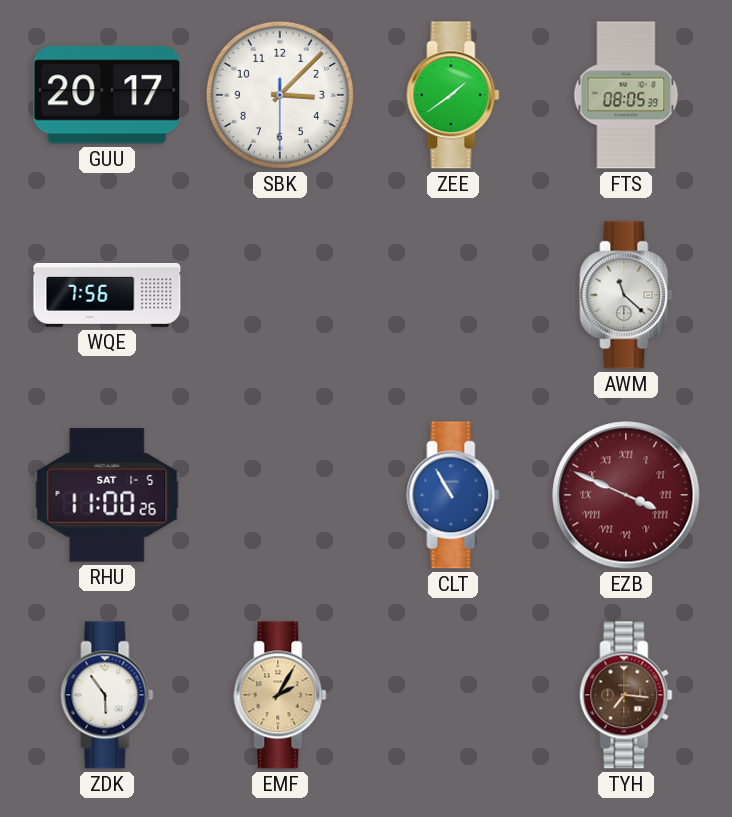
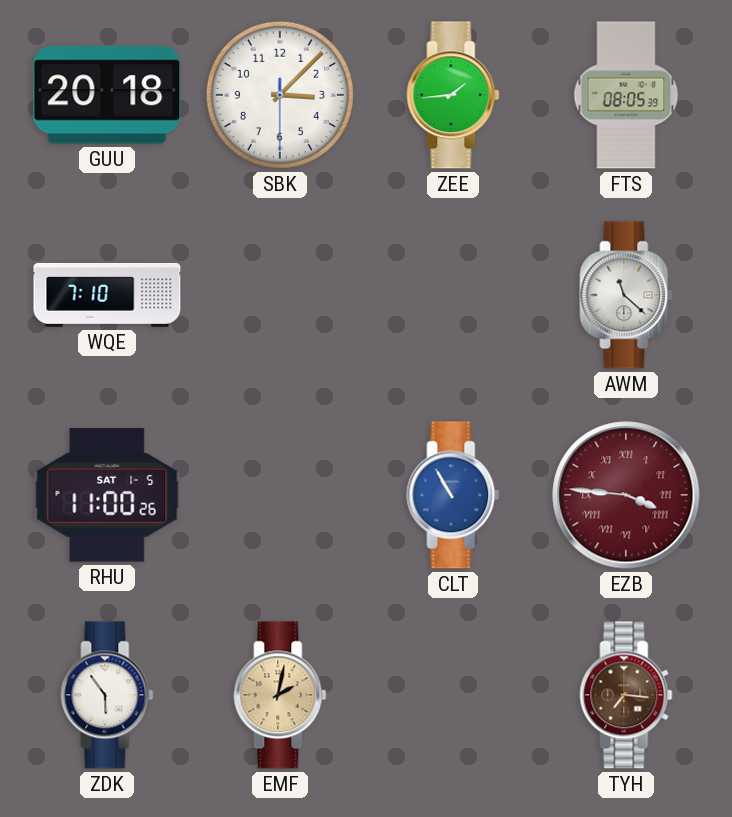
GUU: 20:17 -> 20:18 (107, 95)
ZEE: 1:39 -> 1:44 (453, 95)
WQE: 7:56 -> 7:10 (107, 295)
EZB: 3:49 -> 3:46 (626, 495)
EMF: 2:05 -> 2:02 (280, 695)
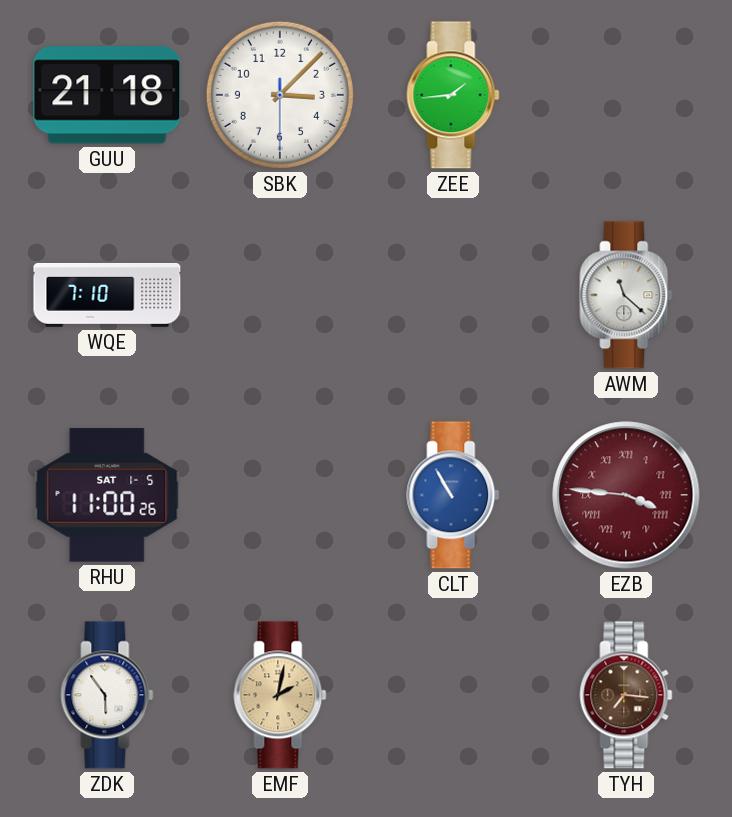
GUU: 20:18 -> 21:18 (107, 95)
FTS: 08:05 -> none (626, 95)
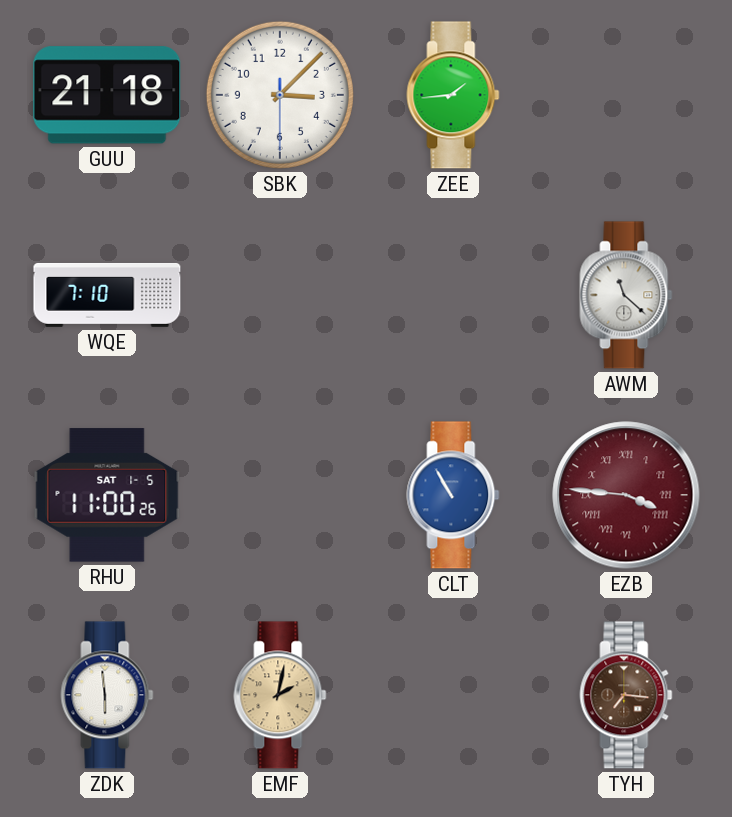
ZDK: 5:54 -> 5:59 (107, 695)
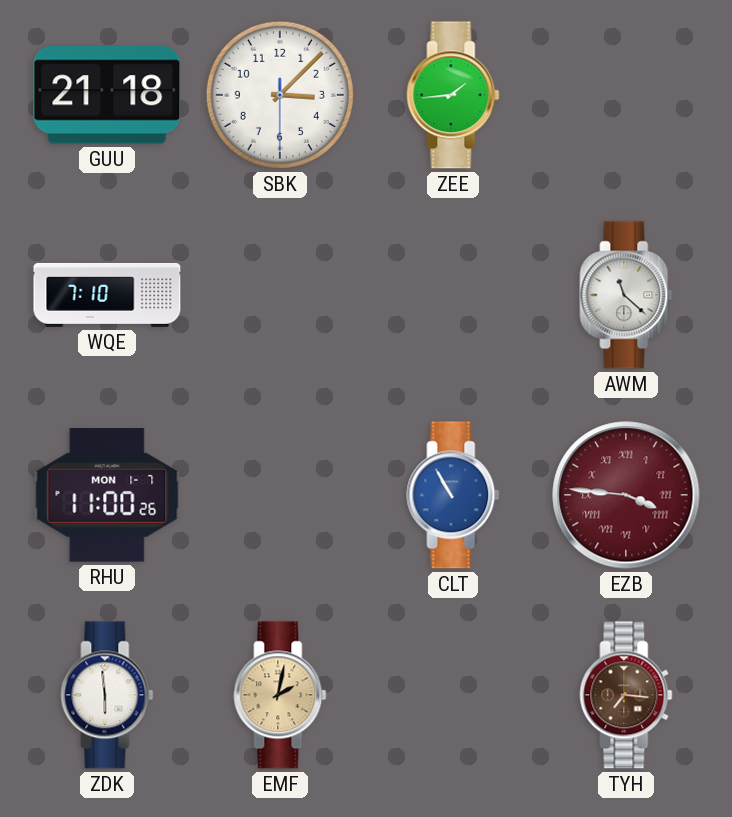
RHU date: SAT 1-5 -> MON 1-7 (107, 495)
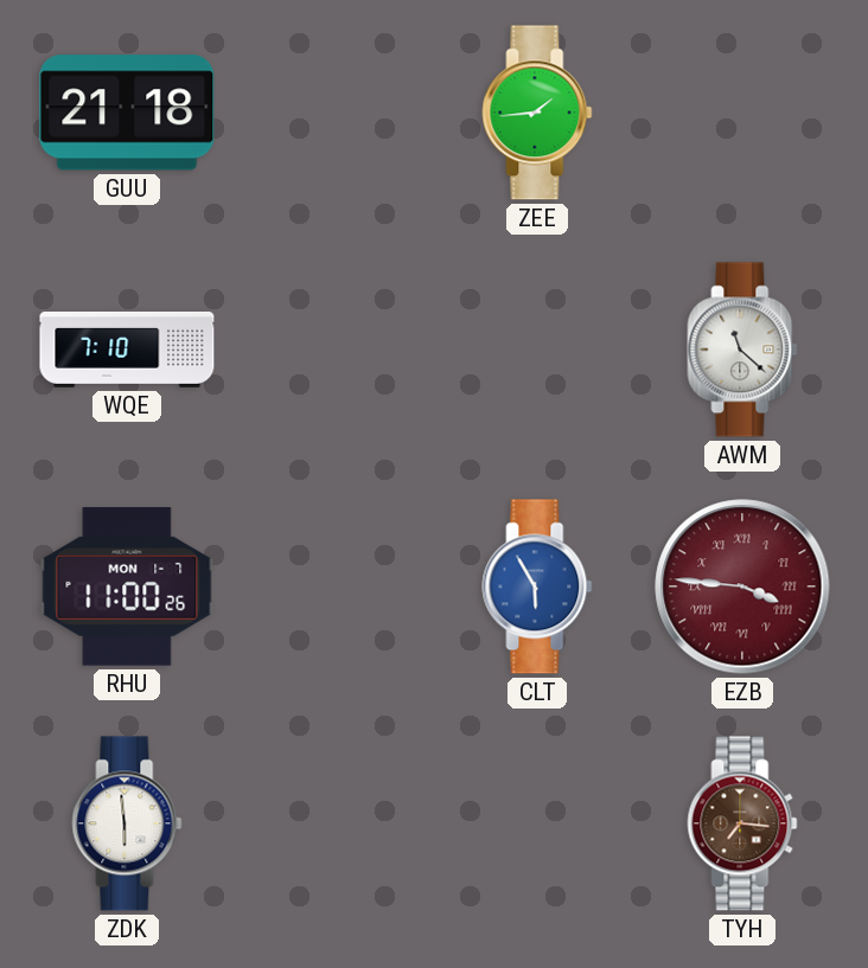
SBK: 3:07 -> none (280, 95)
CLT: 10:55 -> 5:55 (537, 586)
EMF: 2:02 -> none (280, 695)
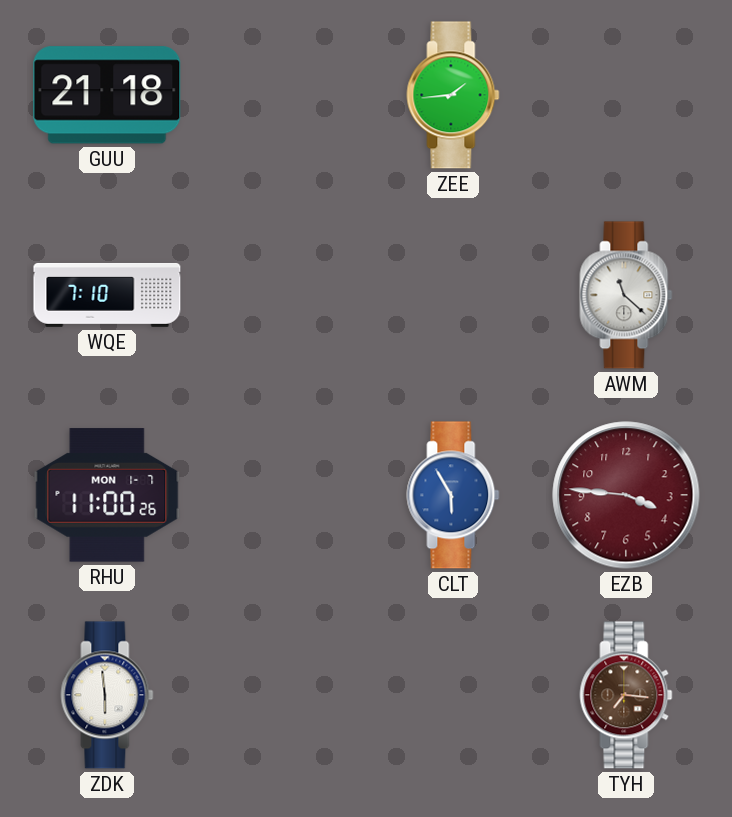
EZB numerals: Roman -> Arabic (626, 495)
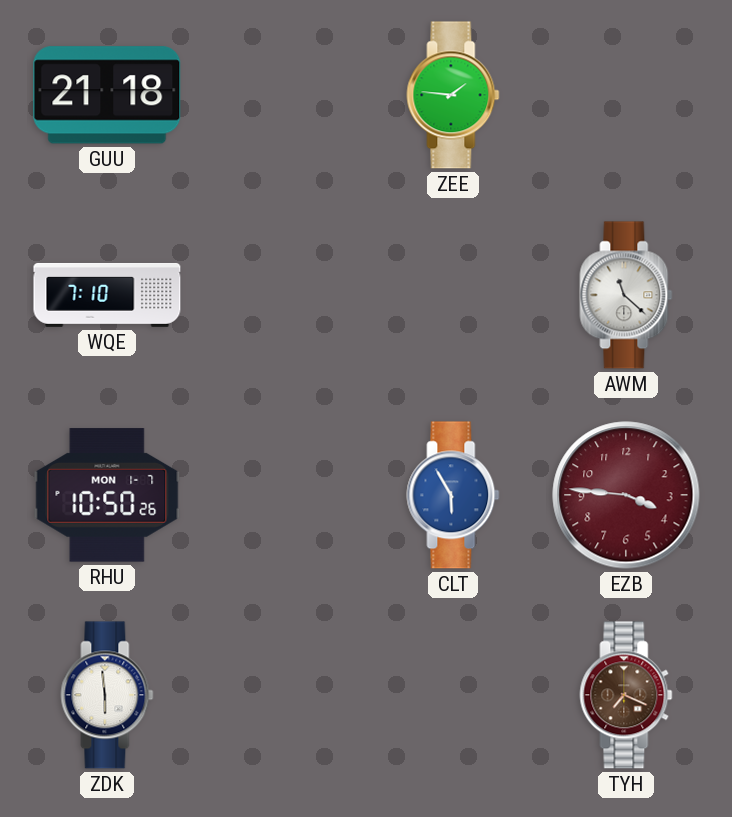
ZEE: 1:44 -> 1:46 (453, 95)
RHU: 11:00 -> 10:50 (107, 495)
TYH: 7:16 -> 7:19 (626, 695)
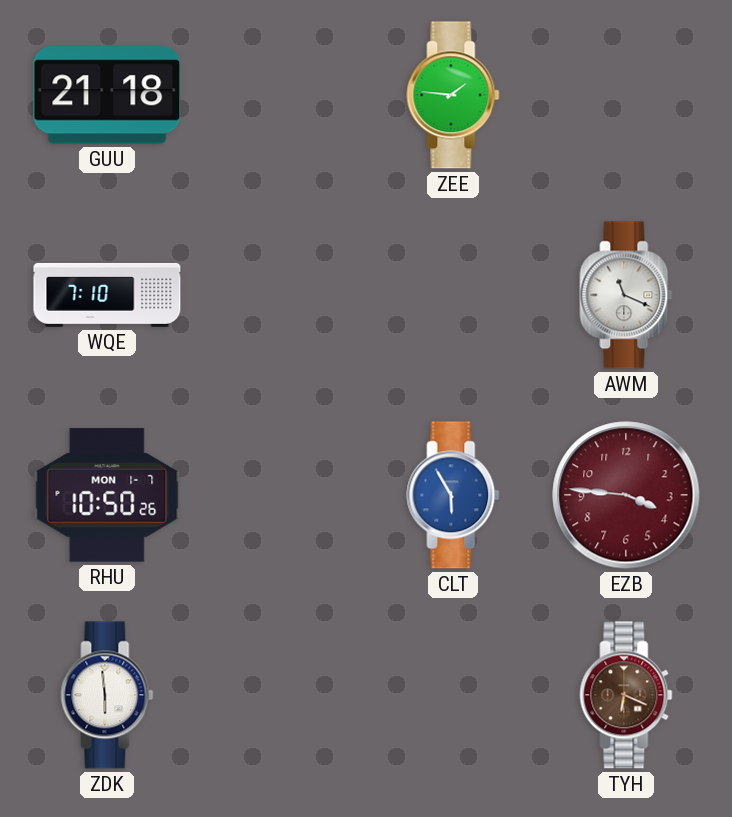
AWM: 11:22 -> 11:19 (626, 295)
TYH: 7:19 -> 6:19 (626, 695)
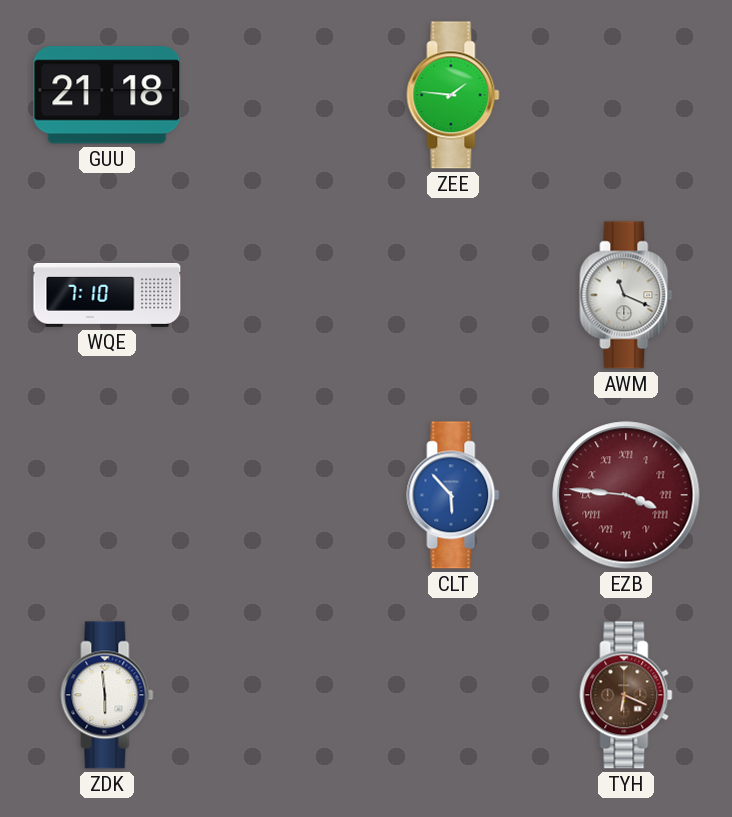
RHU: 10:50 -> none (107, 495)
CLT: 5:55 -> 5:53 (453, 495)
EZB numerals: Arabic -> Roman (626, 495)
